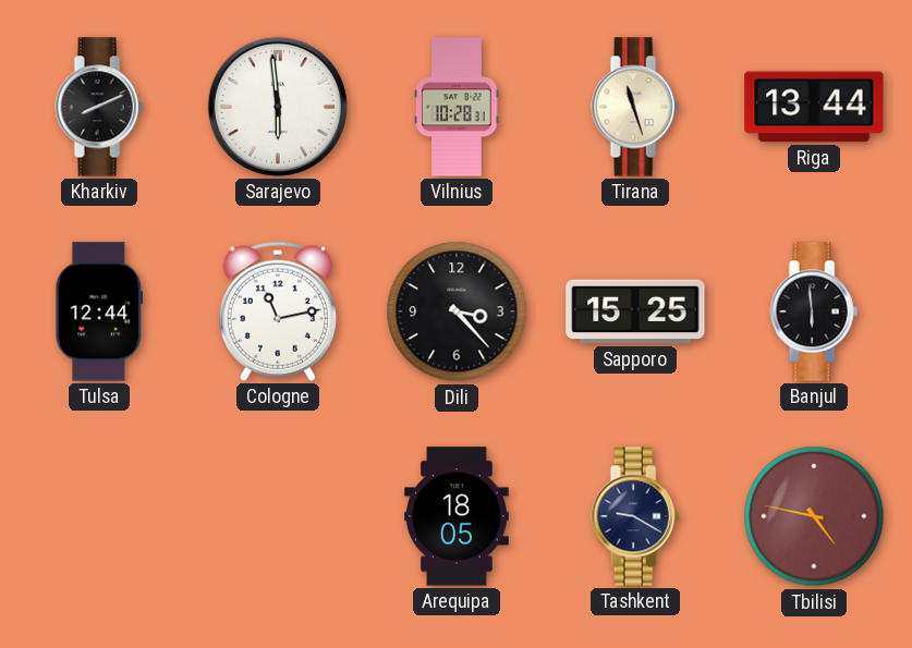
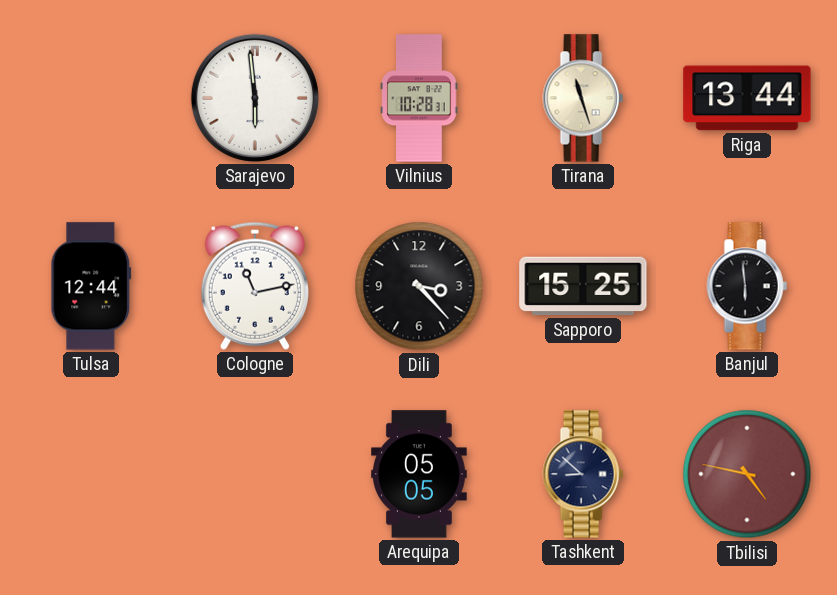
Kharkiv: 8:11 -> none (99, 107)
Arequipa: 18:05 -> 05:05 (420, 474)
Tashkent: 9:20 -> 8:52 (583, 474)
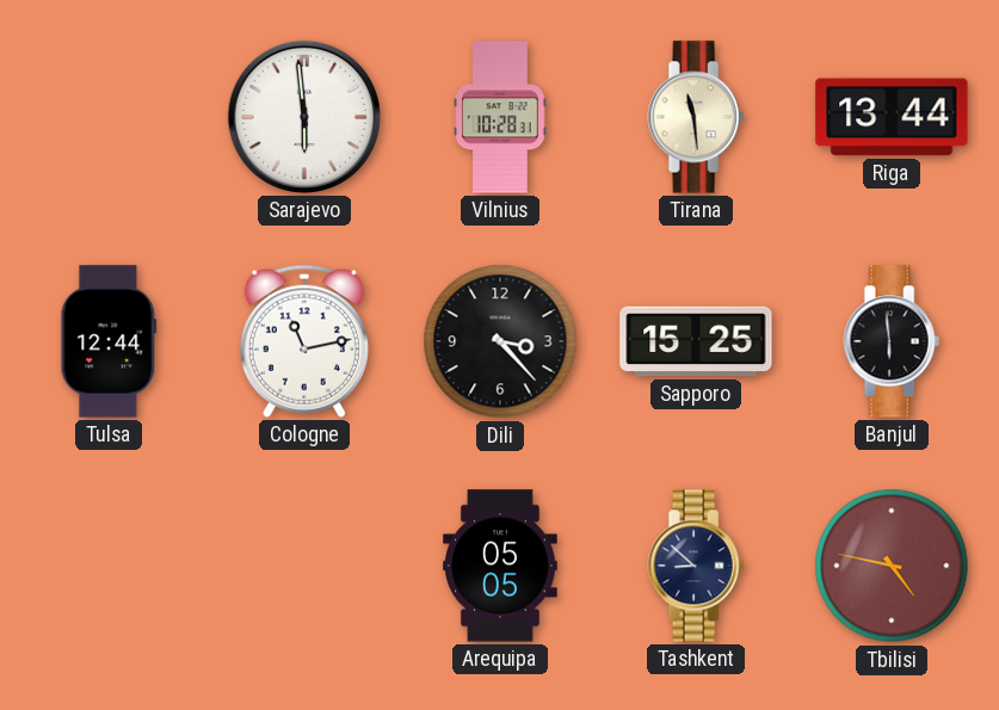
Tirana: 11:27 -> 11:29 (696, 117)
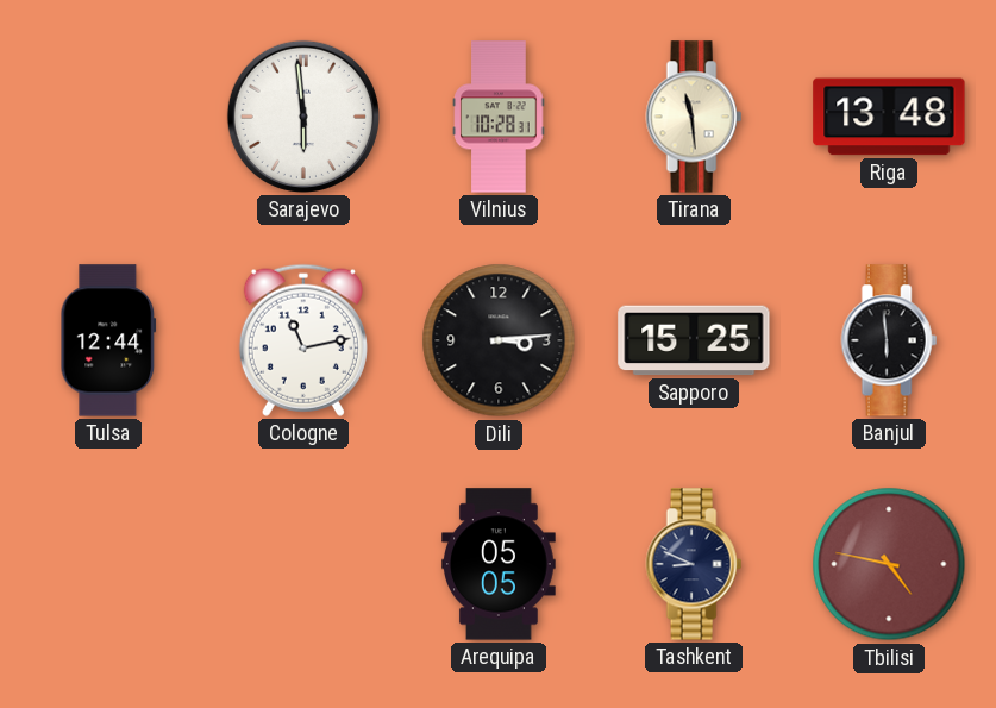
Riga: 13:44 -> 13:48 (889, 117)
Dili: 3:23 -> 3:14 (499, 340)
Tashkent: 8:52 -> 8:49 (694, 564)
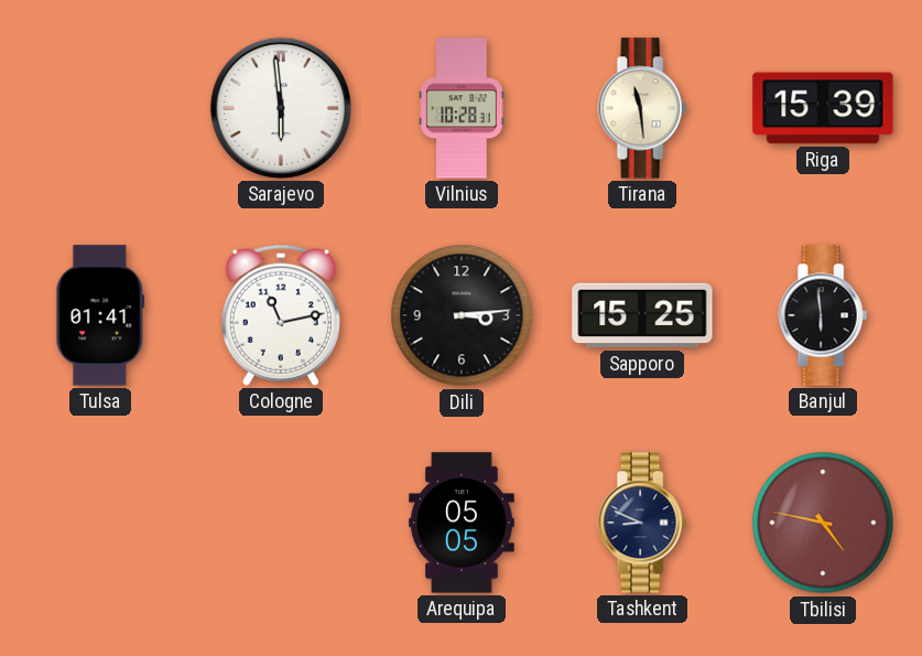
Riga: 13:48 -> 15:39 (823, 108)
Tulsa: 12:44 -> 01:41 (100, 315)
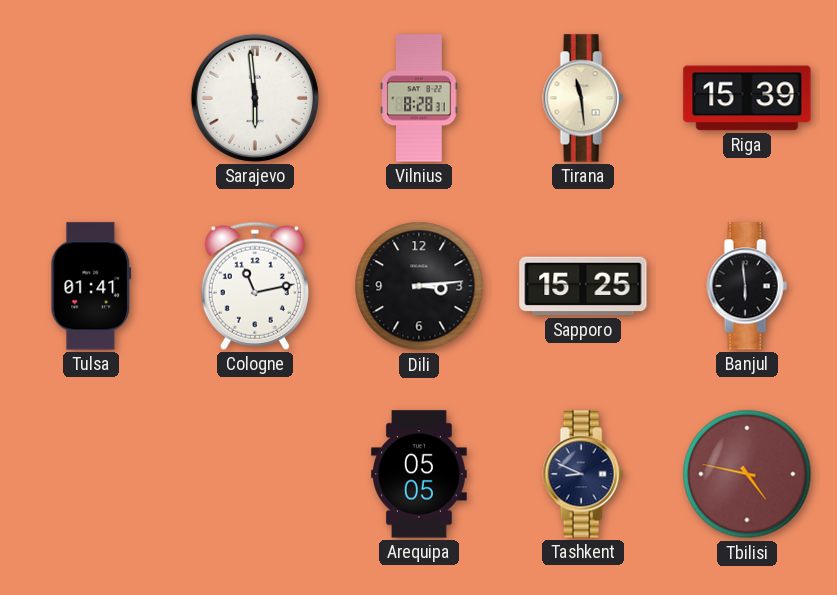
Vilnius: 10:28 -> 8:28 (419, 98)
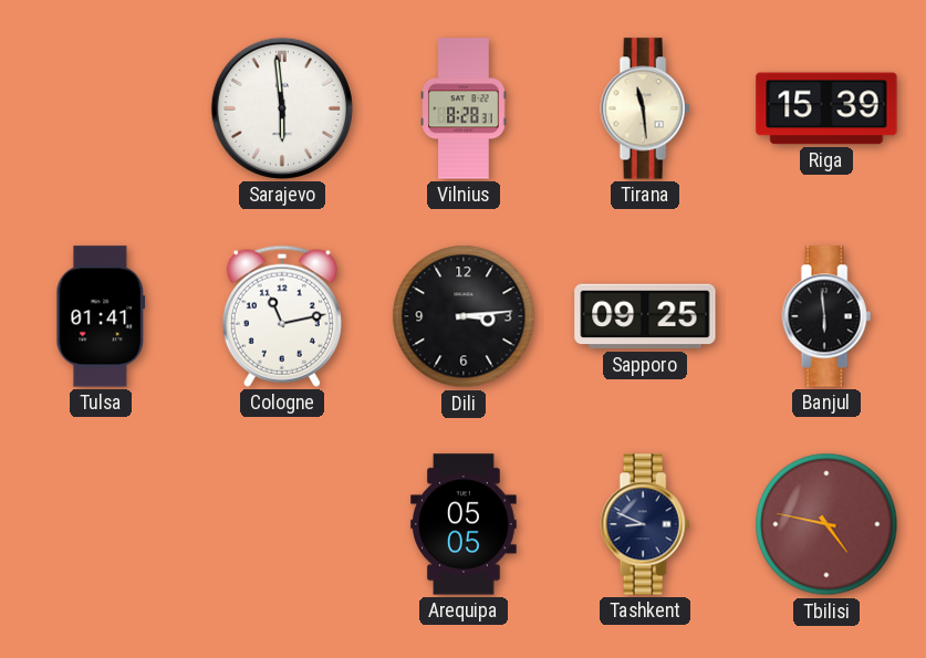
Sapporo: 15:25 -> 09:25 (645, 316)
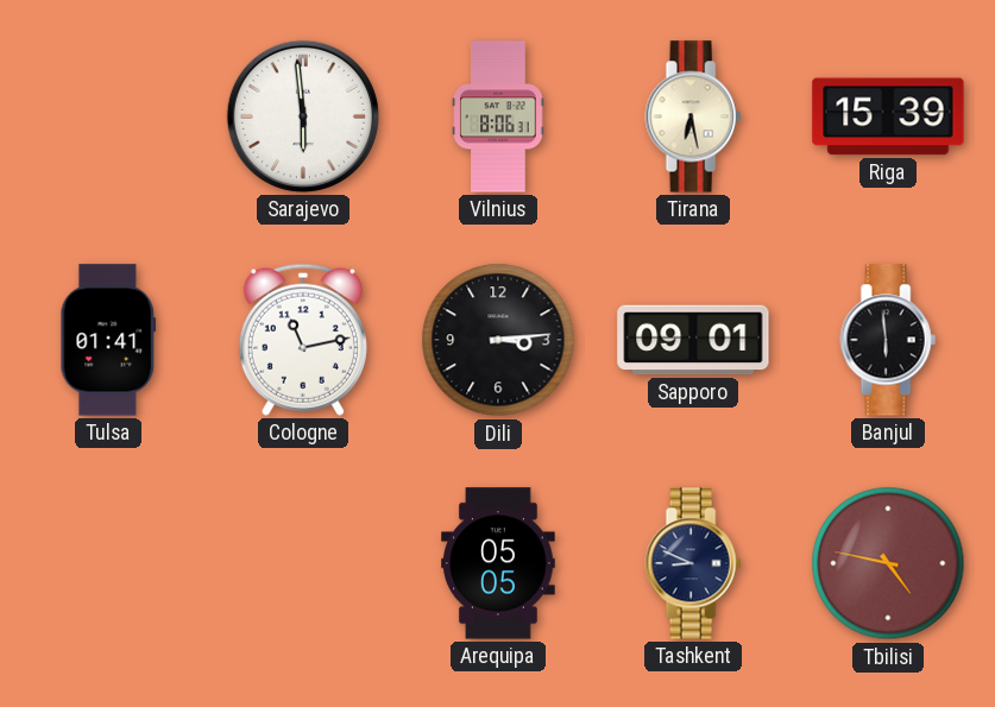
Vilnius: 8:28 -> 8:06 (498, 116)
Tirana: 11:29 -> 6:28 (693, 116)
Sapporo: 09:25 -> 09:01 (693, 340)
